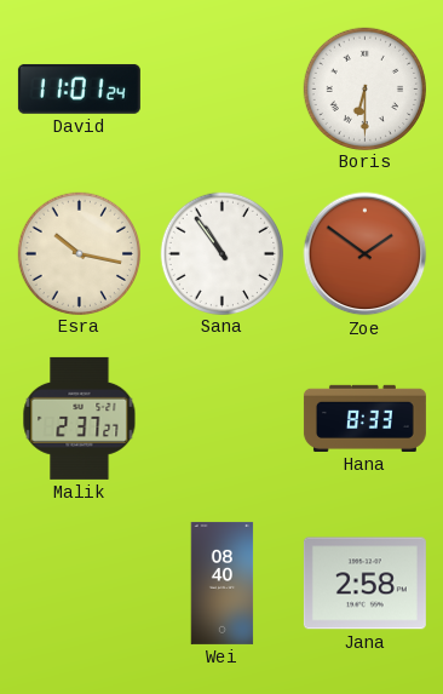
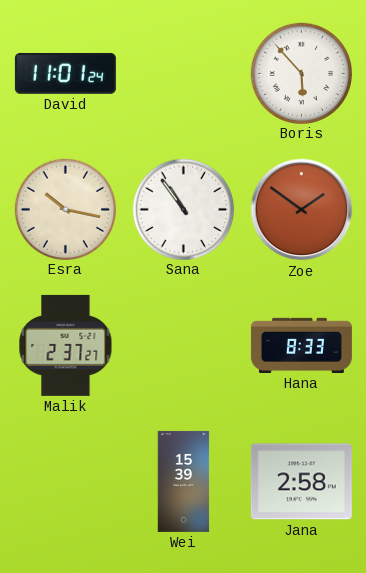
Boris: 6:30 -> 5:53 (301, 73)
Wei: 08:40 -> 15:39 (184, 481)
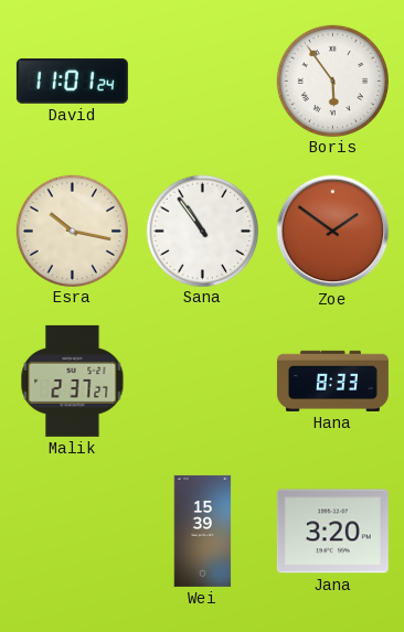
Boris: 5:53 -> 5:54 (332, 81)
Jana: 2:58 -> 3:20 (332, 532)
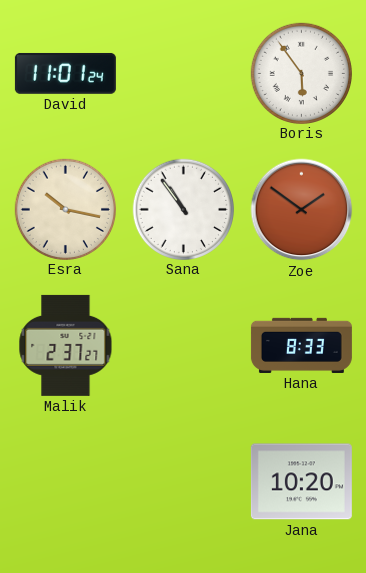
Wei: 15:39 -> none (203, 531)
Jana: 3:20 -> 10:20 (301, 482)
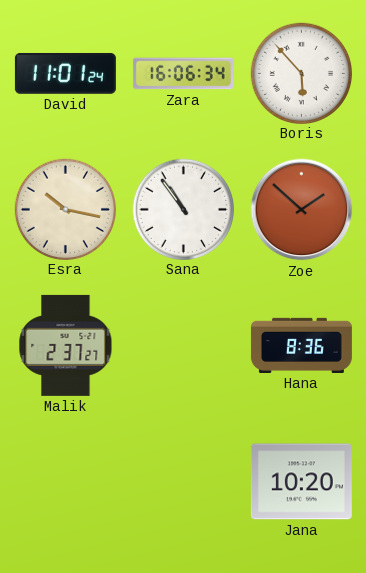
Zara: none -> 16:06 (183, 74)
Boris: 5:54 -> 5:53 (301, 73)
Zoe: 1:51 -> 1:52 (302, 210)
Hana: 8:33 -> 8:36 (301, 345)
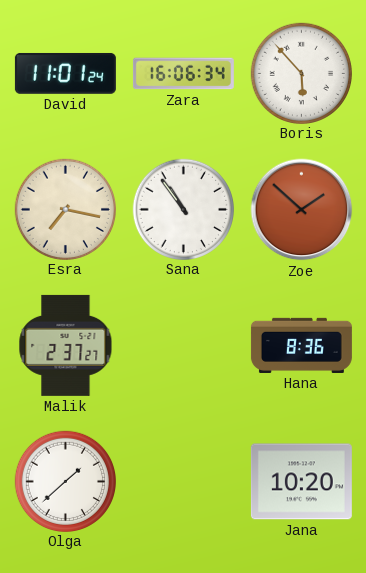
Esra: 10:17 -> 7:17 (65, 209)
Olga: none -> 1:38 (65, 481)
